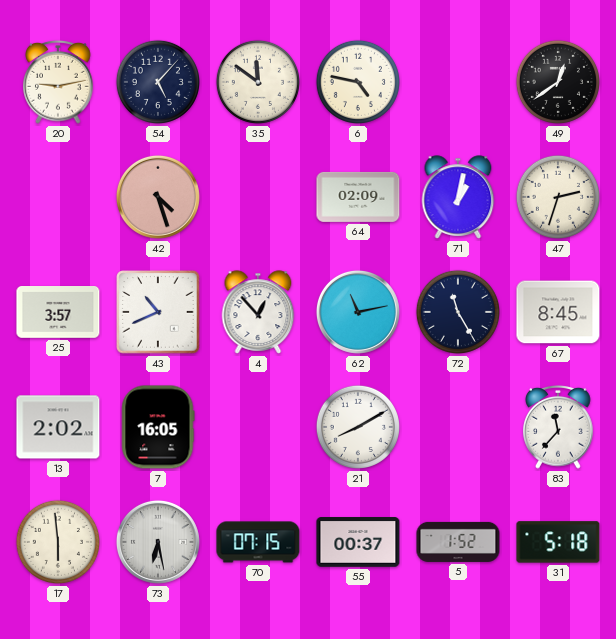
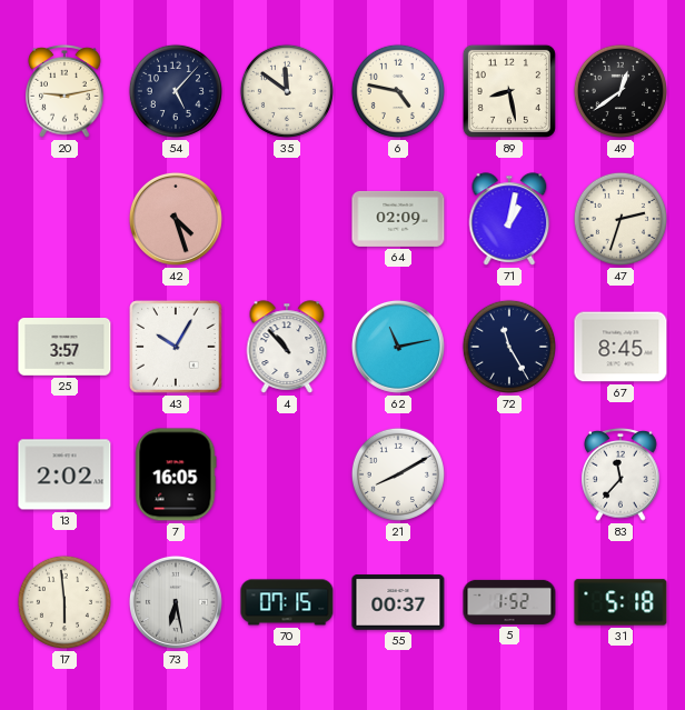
89: none -> 8:28 (509, 91)
43: 10:41 -> 10:05 (176, 347)
4: 12:53 -> 10:53 (287, 347)
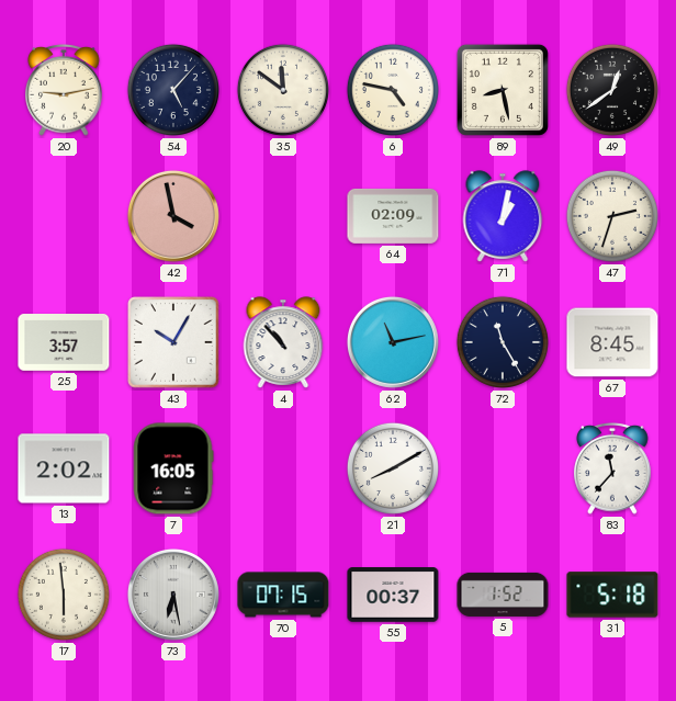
42: 4:27 -> 3:58 (173, 216)
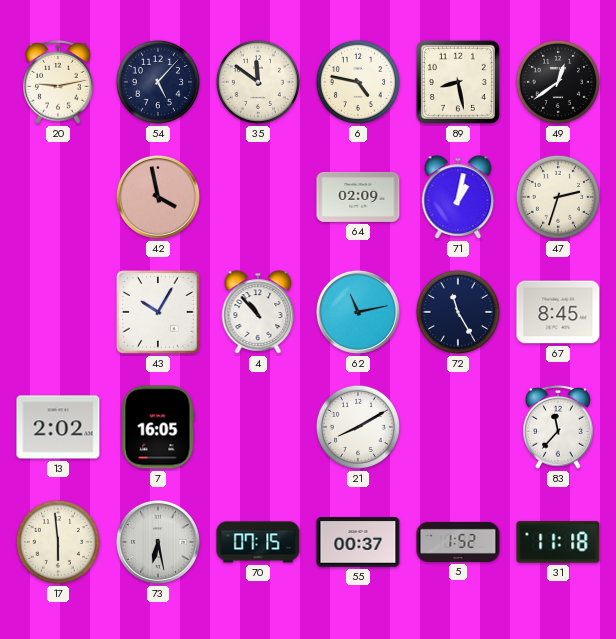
25: 3:57 -> none (64, 343)
31: 5:18 -> 11:18 (558, 542)
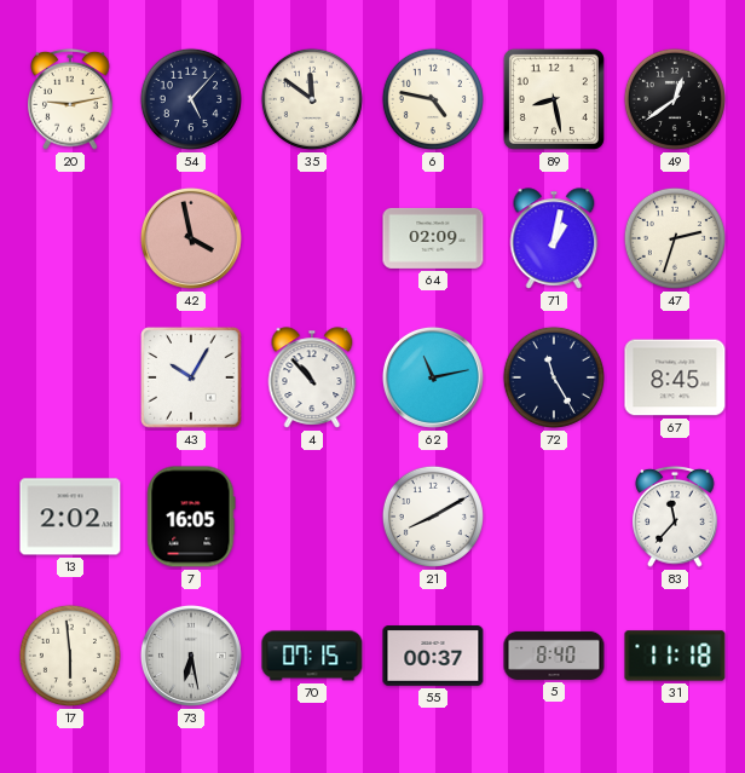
5: 1:52 -> 8:40 (554, 656)
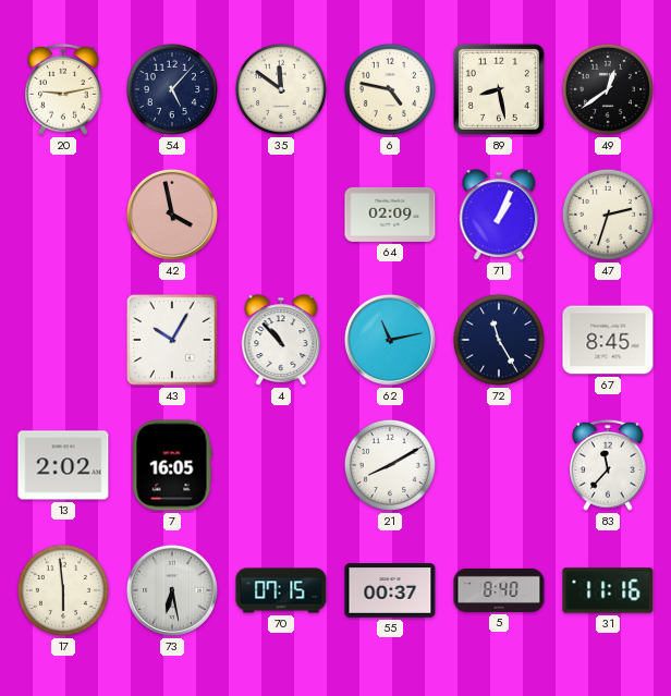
71: 1:02 -> 1:04 (499, 215)
31: 11:18 -> 11:16 (608, 590)
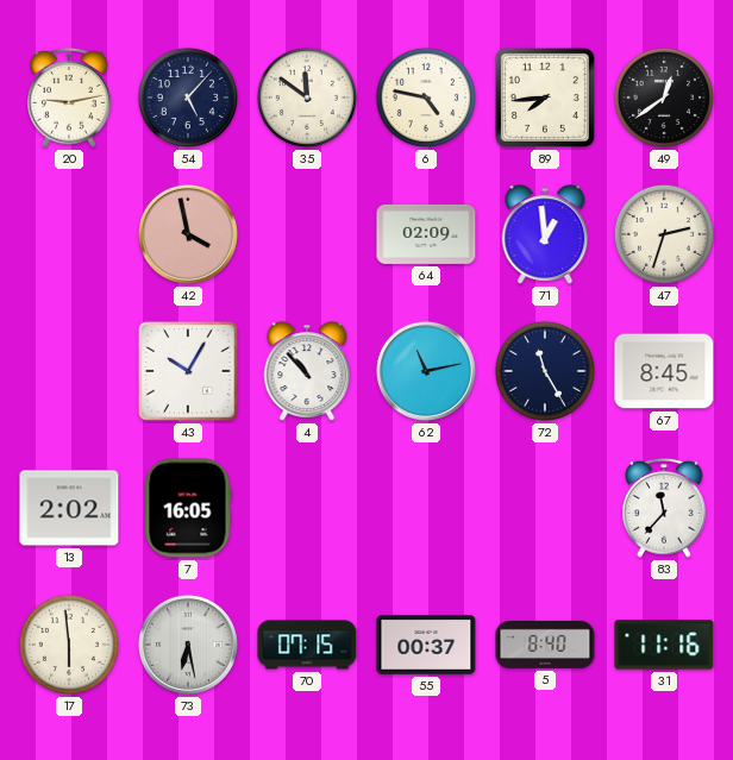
89: 8:28 -> 7:44 (545, 98)
71: 1:04 -> 12:59 (545, 234)
21: 8:10 -> none (390, 465)
